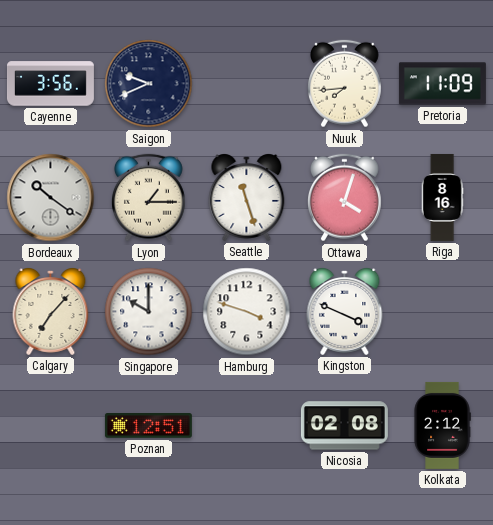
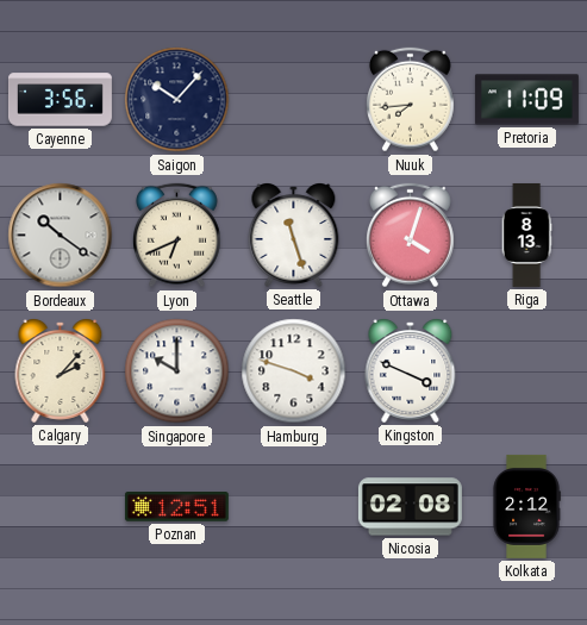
Saigon: 9:41 -> 10:07 (177, 100)
Lyon: 1:15 -> 6:41 (177, 236)
Riga: 8:16 -> 8:13 (526, 235)
Calgary: 7:07 -> 2:07 (61, 371)
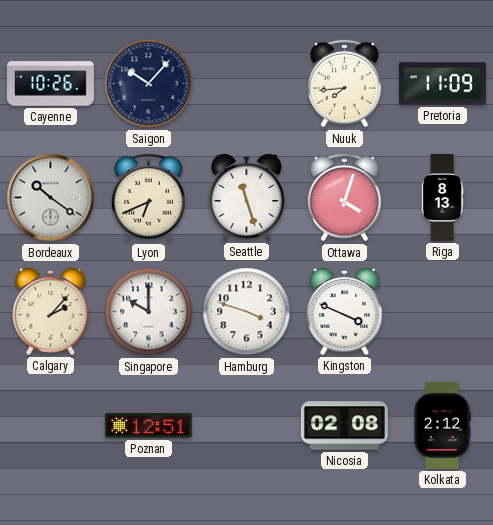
Cayenne: 3:56 -> 10:26 (50, 84)
